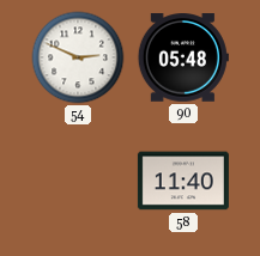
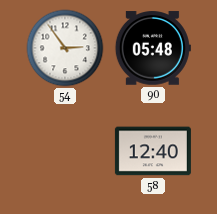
54: 2:49 -> 2:54 (65, 48)
58: 11:40 -> 12:40 (153, 151)
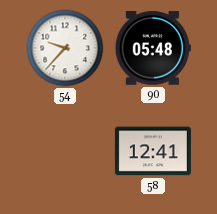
54: 2:54 -> 9:37 (65, 48)
58: 12:40 -> 12:41 (153, 151)
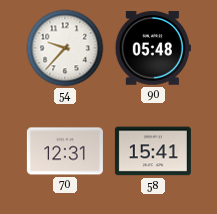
70: none -> 12:31 (65, 151)
58: 12:41 -> 15:41 (153, 151)
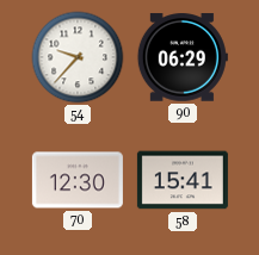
90: 05:48 -> 06:29 (183, 57)
70: 12:31 -> 12:30 (78, 180)
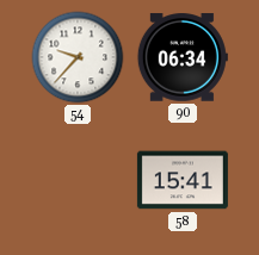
90: 06:29 -> 06:34 (183, 57)
70: 12:30 -> none (78, 180)
